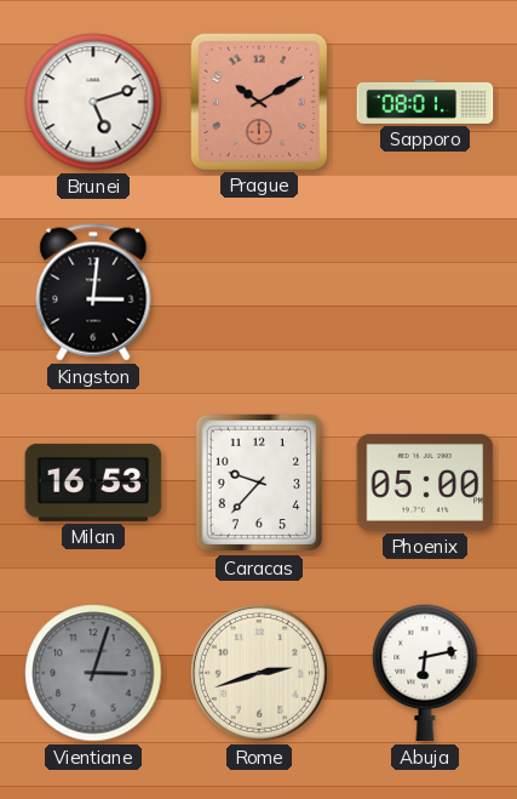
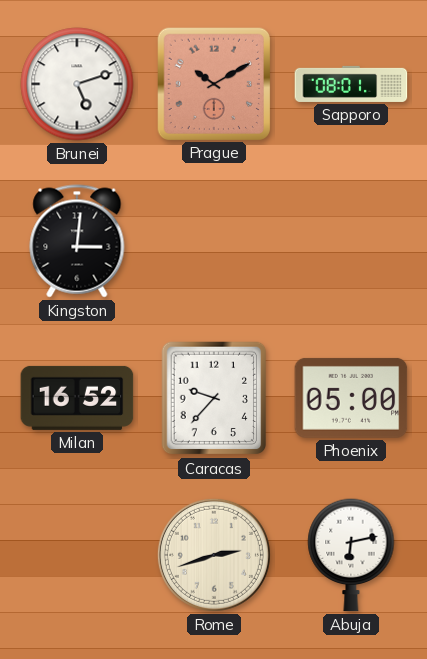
Milan: 16:53 -> 16:52 (77, 398)
Vientiane: 3:03 -> none (93, 673)
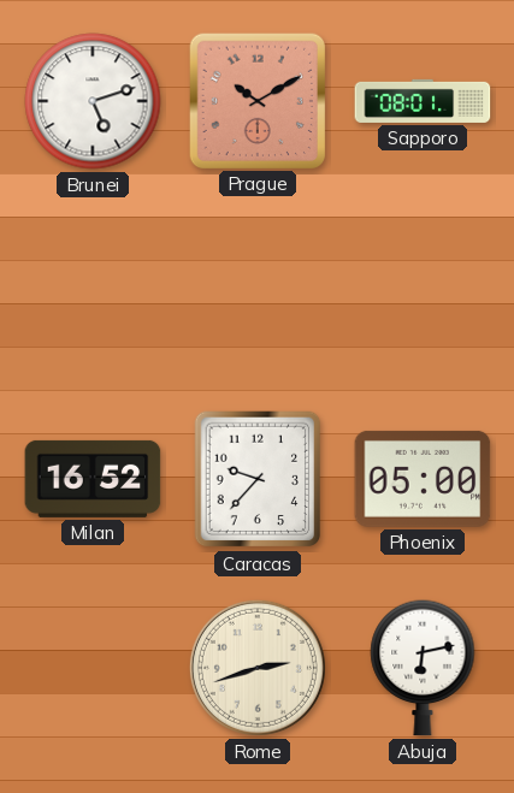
Kingston: 3:01 -> none (77, 241)
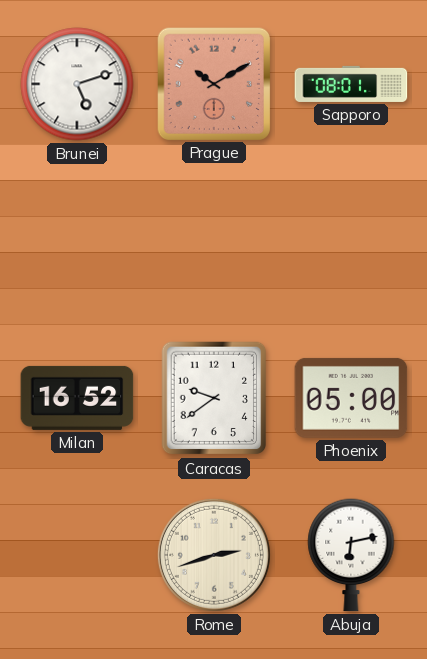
Caracas: 9:37 -> 9:39 (214, 398)
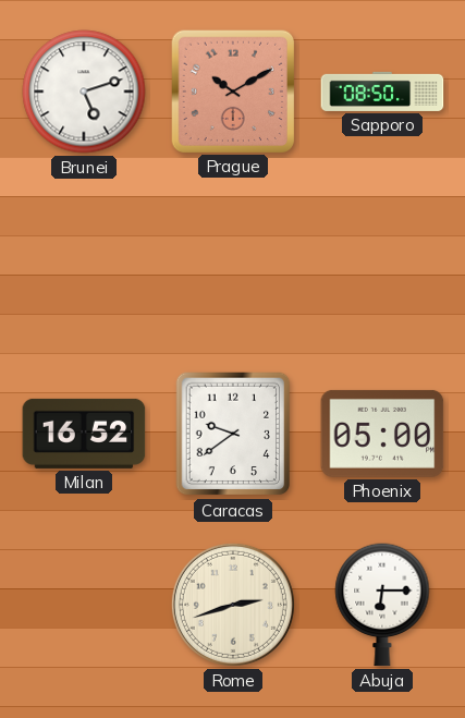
Sapporo: 08:01 -> 08:50 (382, 92)
Abuja: 6:13 -> 6:15 (382, 605)
